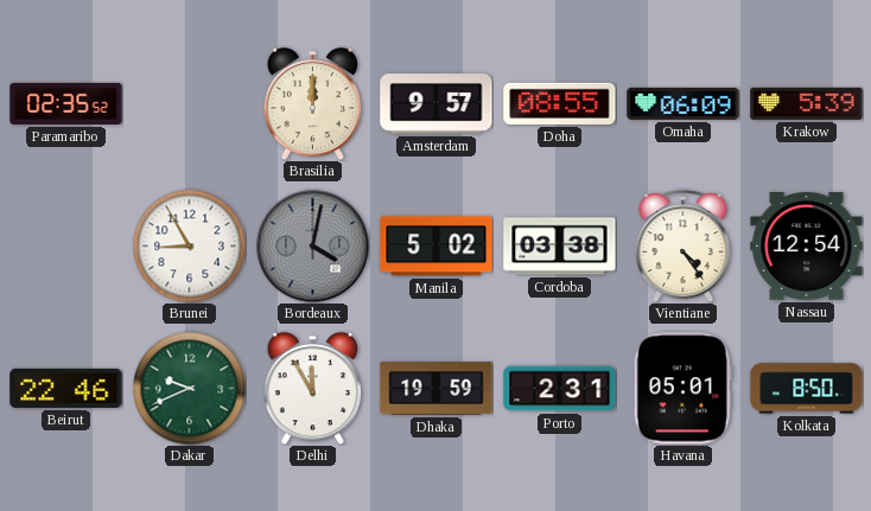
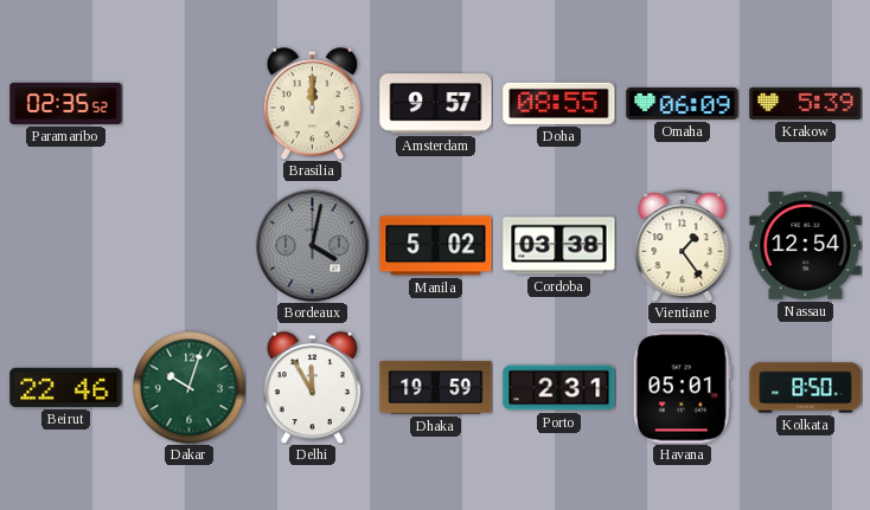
Brunei: 8:55 -> none (189, 245)
Vientiane: 4:24 -> 1:24 (683, 246)
Dakar: 9:41 -> 10:03 (188, 387)
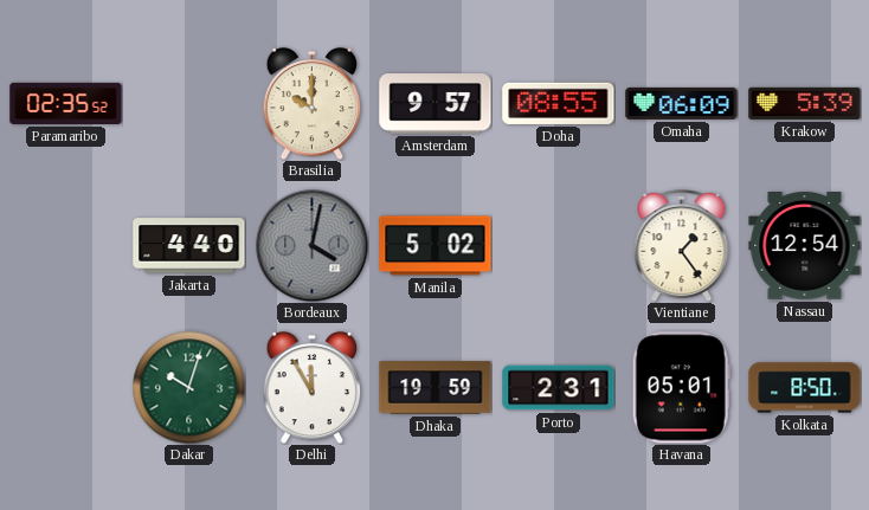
Brasilia: 12:00 -> 10:00 (313, 103)
Jakarta: none -> 4:40 (189, 246)
Cordoba: 03:38 -> none (559, 246)
Beirut: 22:46 -> none (66, 387)
